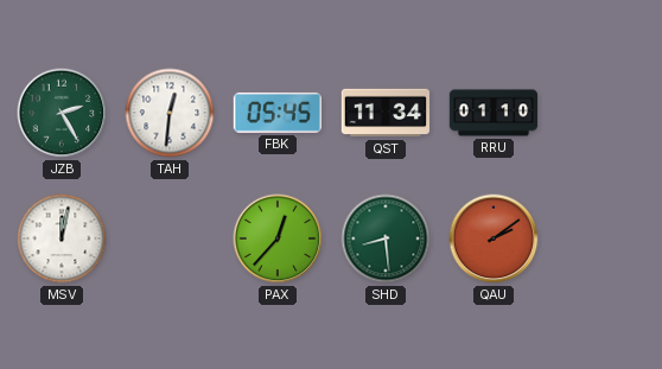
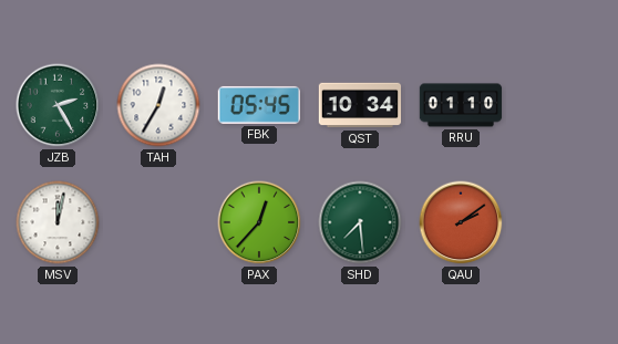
TAH: 12:31 -> 12:35 (158, 105)
QST: 11:34 -> 10:34 (360, 105)
SHD: 8:29 -> 7:29 (360, 222)
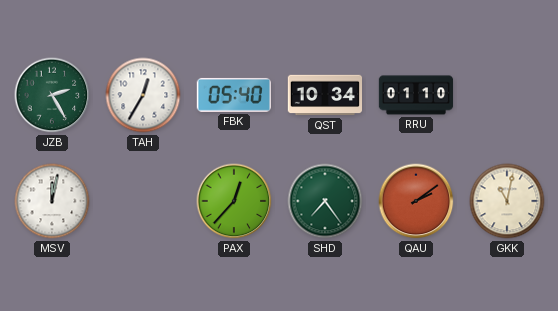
FBK: 05:45 -> 05:40 (233, 95)
SHD: 7:29 -> 7:24 (325, 201)
GKK: none -> 11:02 (507, 201)
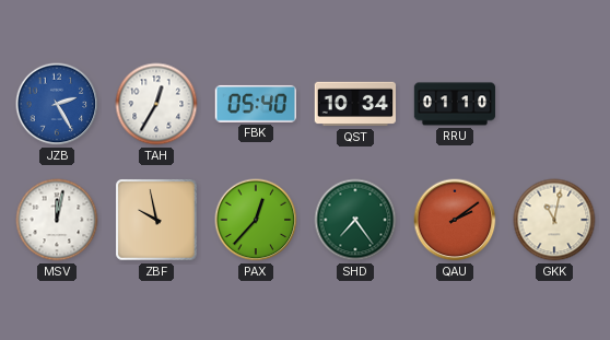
JZB dial: green -> blue (57, 104)
ZBF: none -> 9:58 (156, 220)
